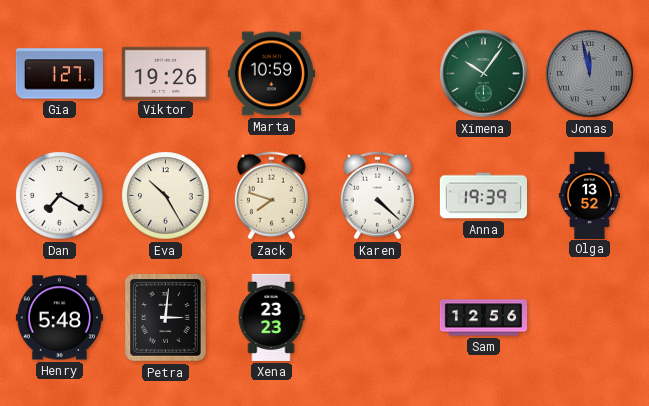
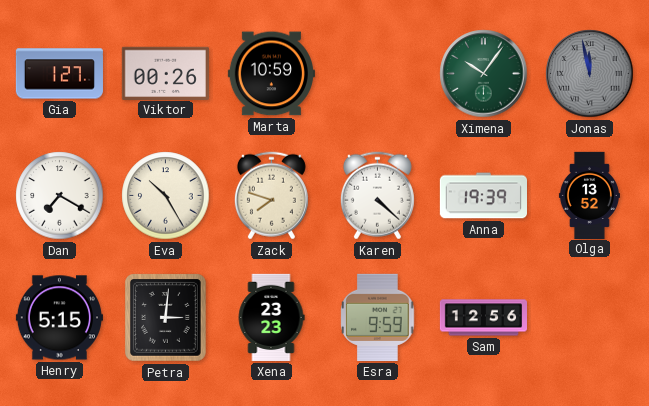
Viktor: 19:26 -> 00:26 (165, 73)
Henry: 5:48 -> 5:15 (59, 318)
Esra: none -> 9:59 (378, 317)
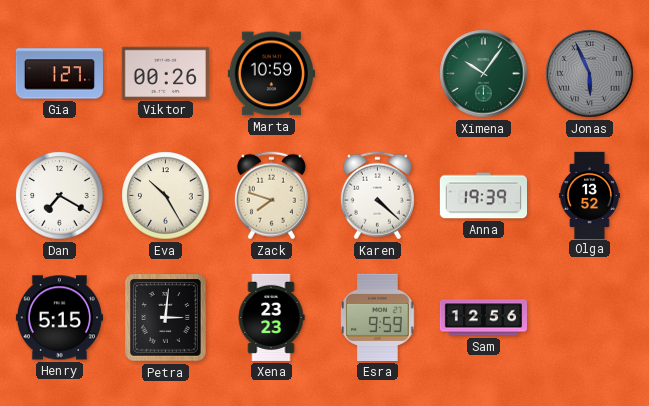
Jonas: 11:58 -> 5:56 (590, 74)
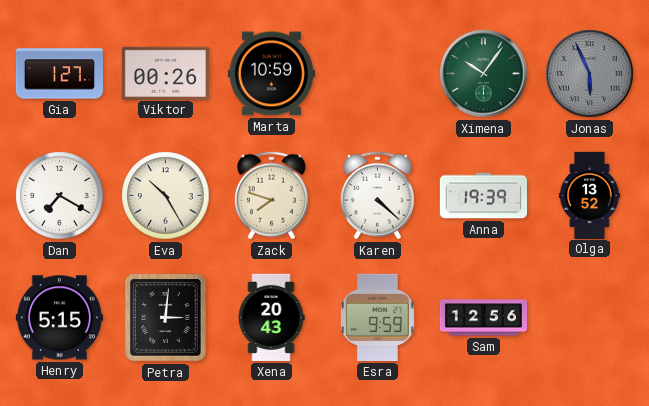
Xena: 23:23 -> 20:43 (271, 317)
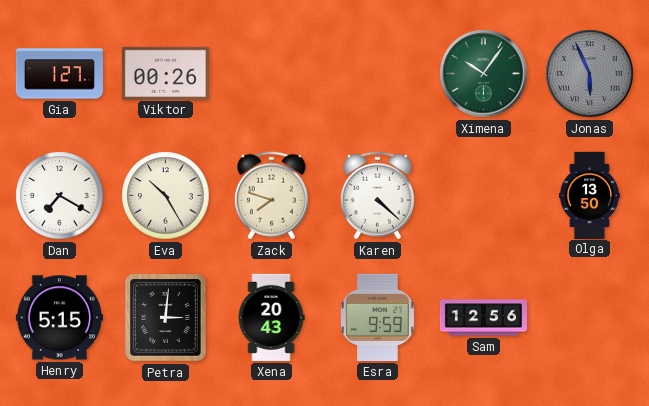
Marta: 10:59 -> none (271, 74)
Anna: 19:39 -> none (483, 196)
Olga: 13:52 -> 13:50 (589, 195)
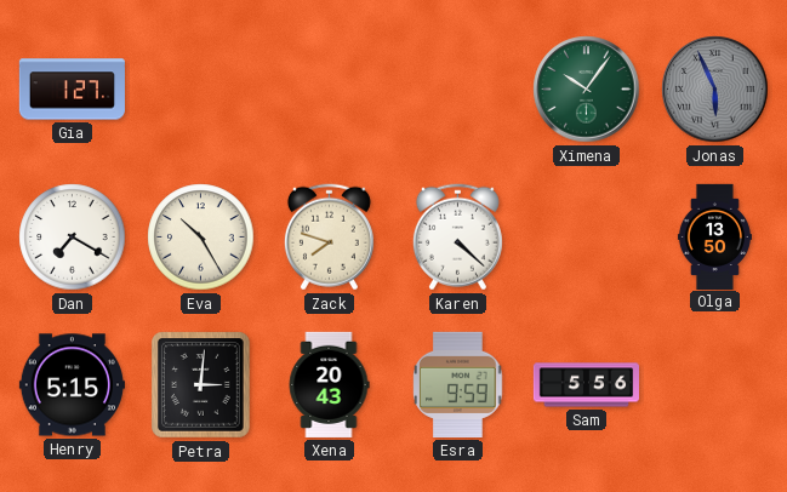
Viktor: 00:26 -> none (165, 73)
Sam: 12:56 -> 5:56 (586, 385)
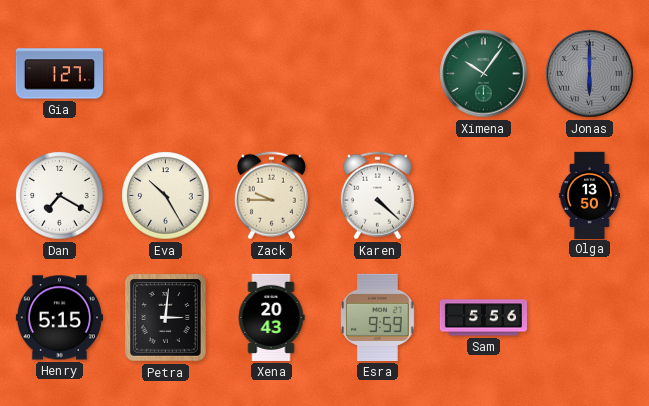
Jonas: 5:56 -> 6:00 (590, 74)
Zack: 7:48 -> 9:45 (271, 196)
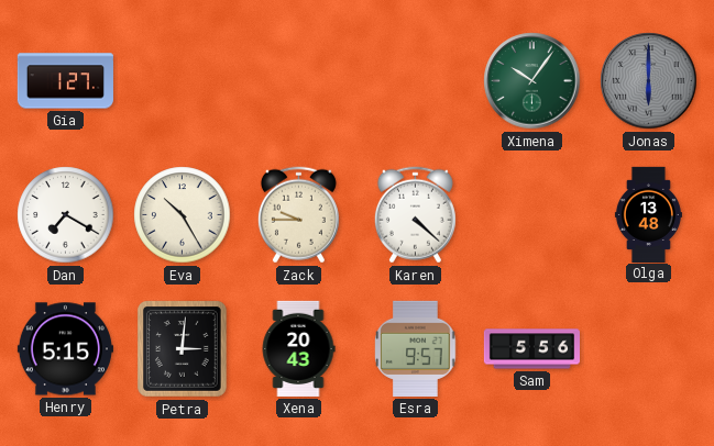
Olga: 13:50 -> 13:48 (648, 214)
Esra: 9:59 -> 9:57 (416, 348)
